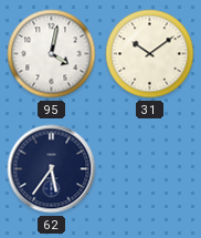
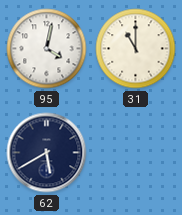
31: 10:09 -> 11:00 (136, 49)
62: 5:36 -> 5:40 (47, 153)
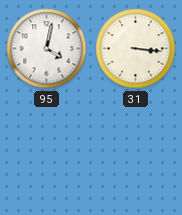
31: 11:00 -> 3:16 (136, 49)
62: 5:40 -> none (47, 153)
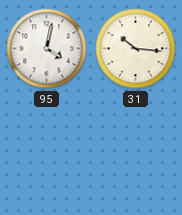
31: 3:16 -> 10:16 (136, 49)
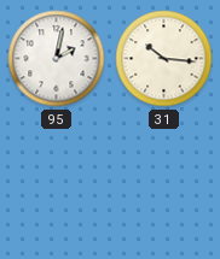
95: 4:02 -> 2:02 (57, 59)
